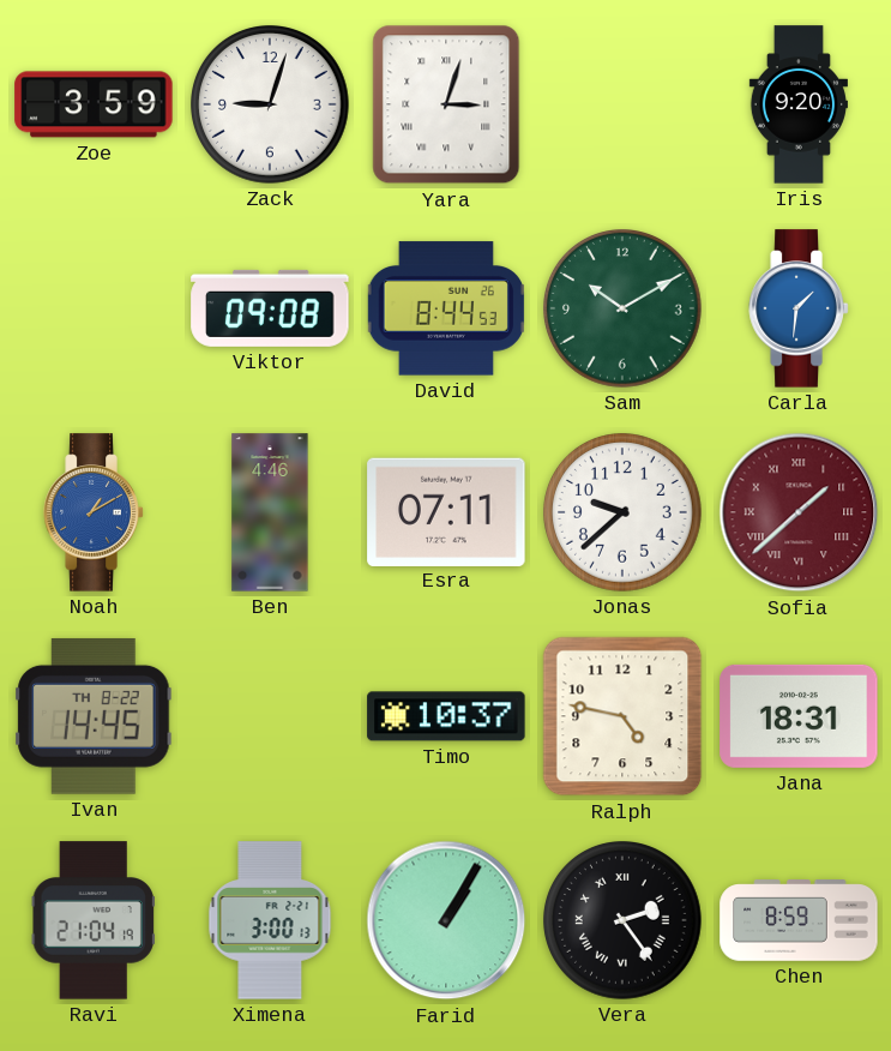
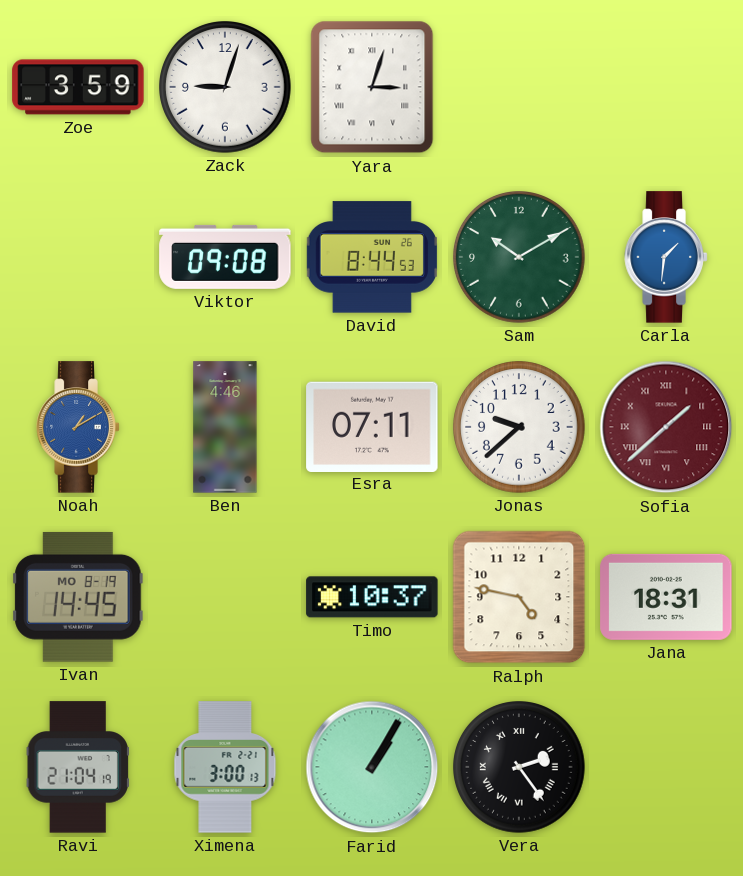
Iris: 9:20 -> none (799, 104)
Ivan date: TH 8-22 -> MO 8-19 (78, 597)
Chen: 8:59 -> none (799, 920)
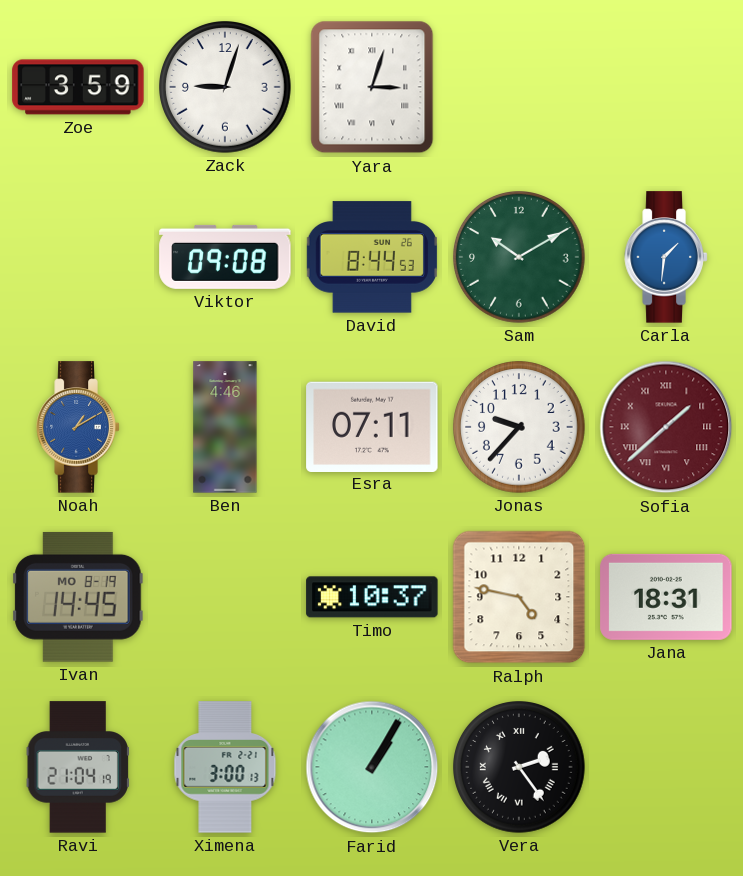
Jonas: 9:38 -> 9:37 (520, 428)
